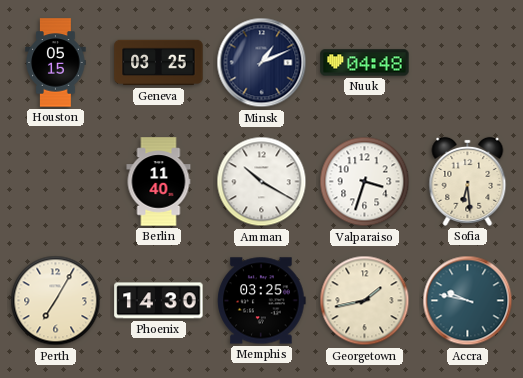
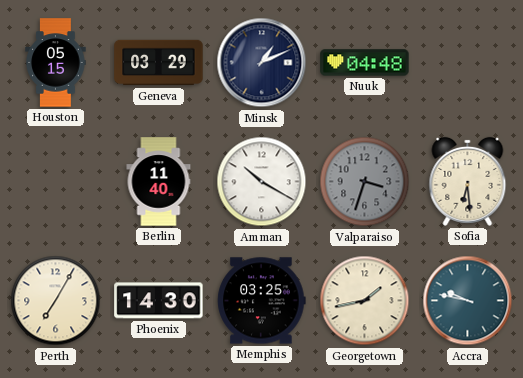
Geneva: 03:25 -> 03:29 (159, 63)
Valparaiso dial: white -> grey (365, 182)
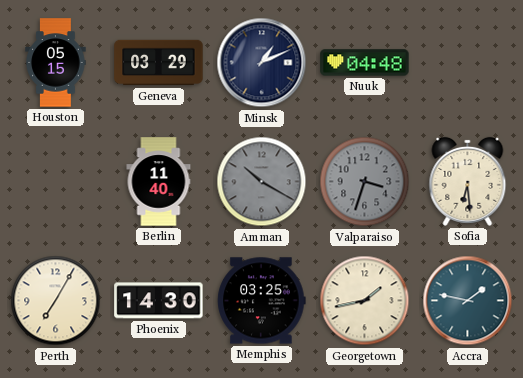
Amman dial: white -> grey (262, 182)
Accra: 9:47 -> 1:47 (468, 301)
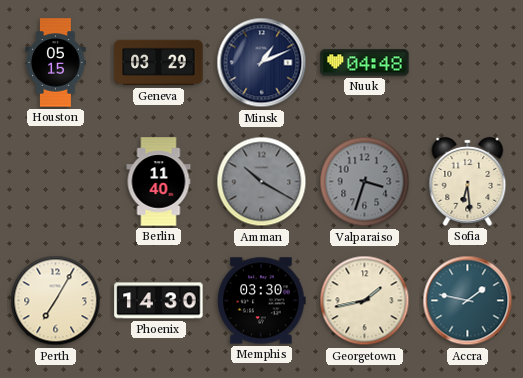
Memphis: 03:25 -> 03:30 (262, 301)
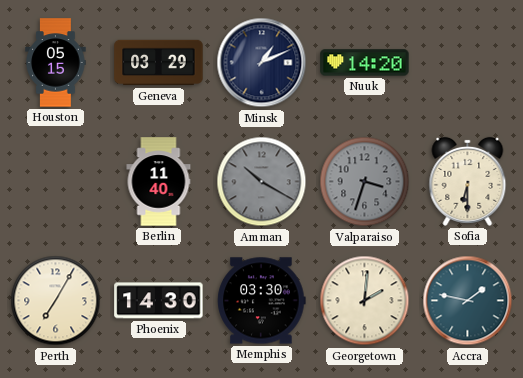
Nuuk: 04:48 -> 14:20 (365, 63)
Sofia: 6:29 -> 6:30 (468, 181)
Georgetown: 1:43 -> 2:01 (365, 301)
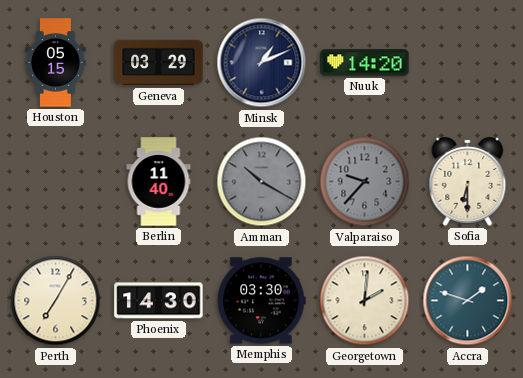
Valparaiso: 3:33 -> 9:37 (365, 182)
Accra: 1:47 -> 1:48 (468, 301)
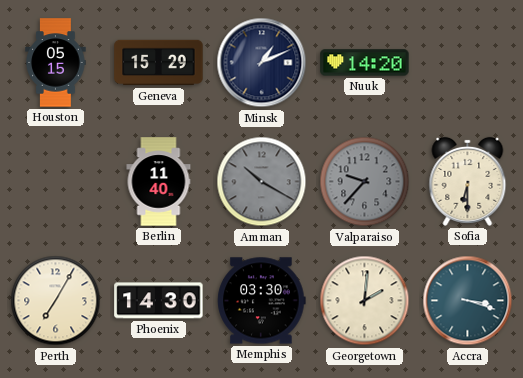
Geneva: 03:29 -> 15:29 (159, 63)
Accra: 1:48 -> 3:18 (468, 301)
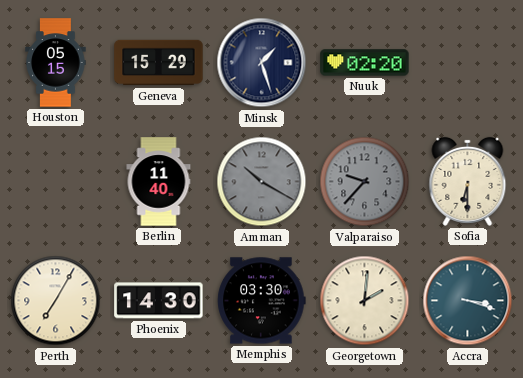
Minsk: 1:11 -> 1:27 (262, 63)
Nuuk: 14:20 -> 02:20 (365, 63)
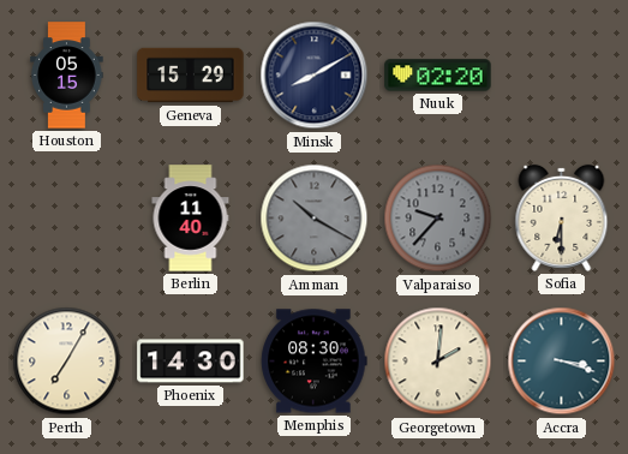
Minsk: 1:27 -> 8:10 (315, 76)
Memphis: 03:30 -> 08:30 (315, 362)
